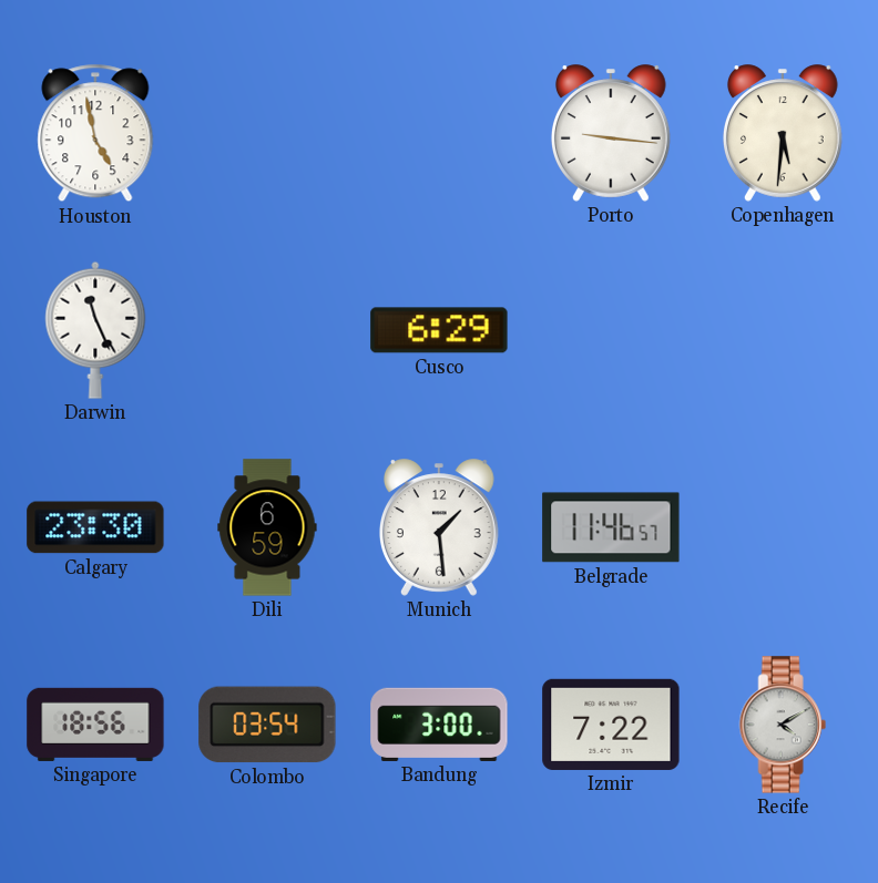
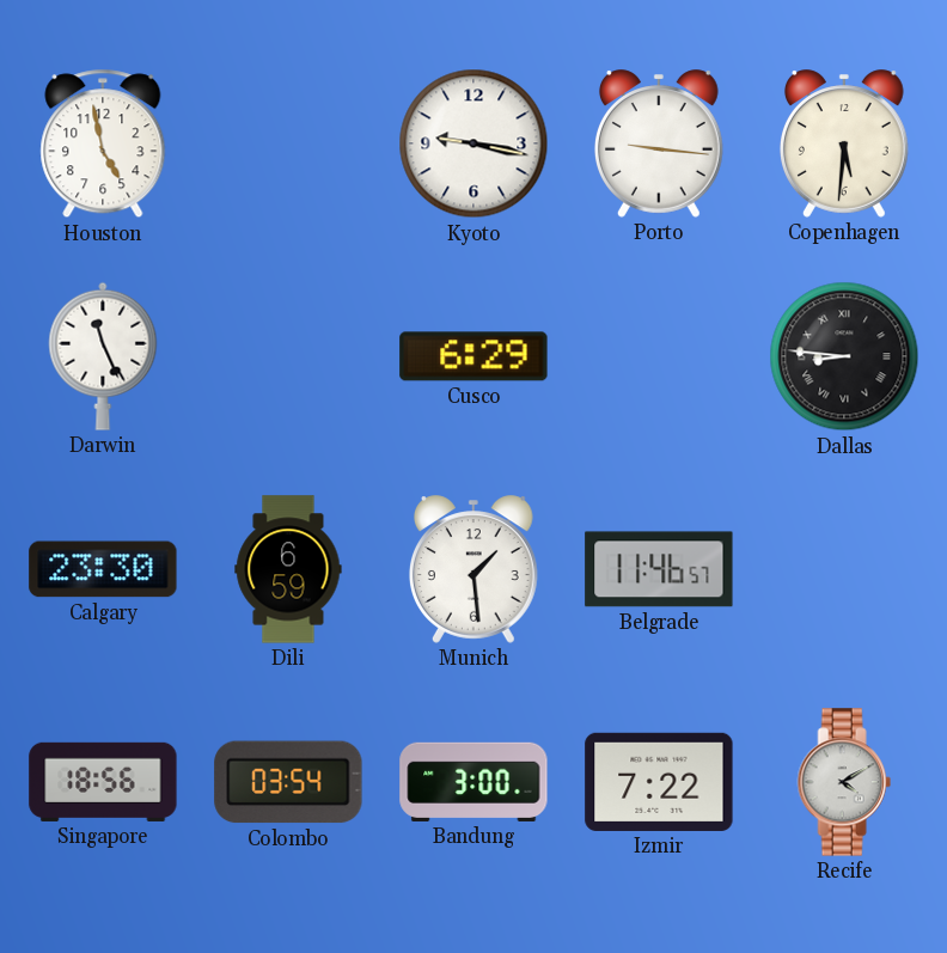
Kyoto: none -> 9:17 (473, 143)
Dallas: none -> 8:46 (844, 356)
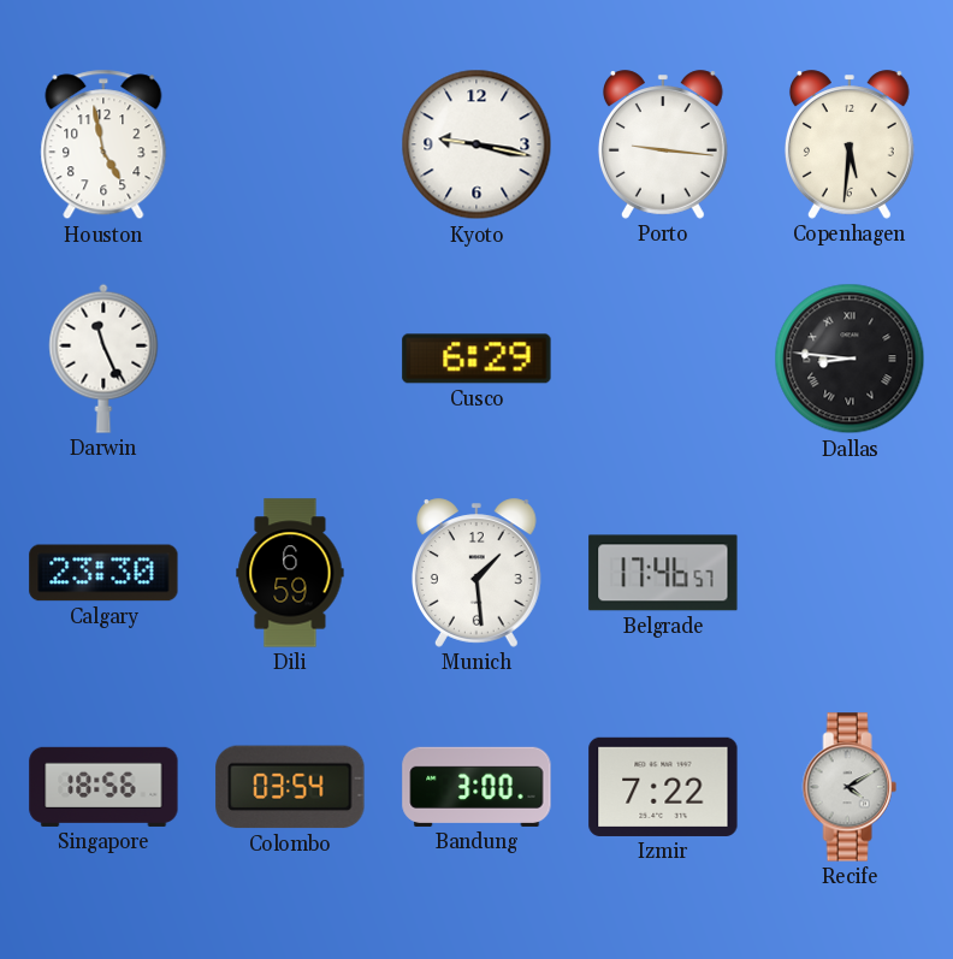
Belgrade: 11:46 -> 17:46 (663, 573)
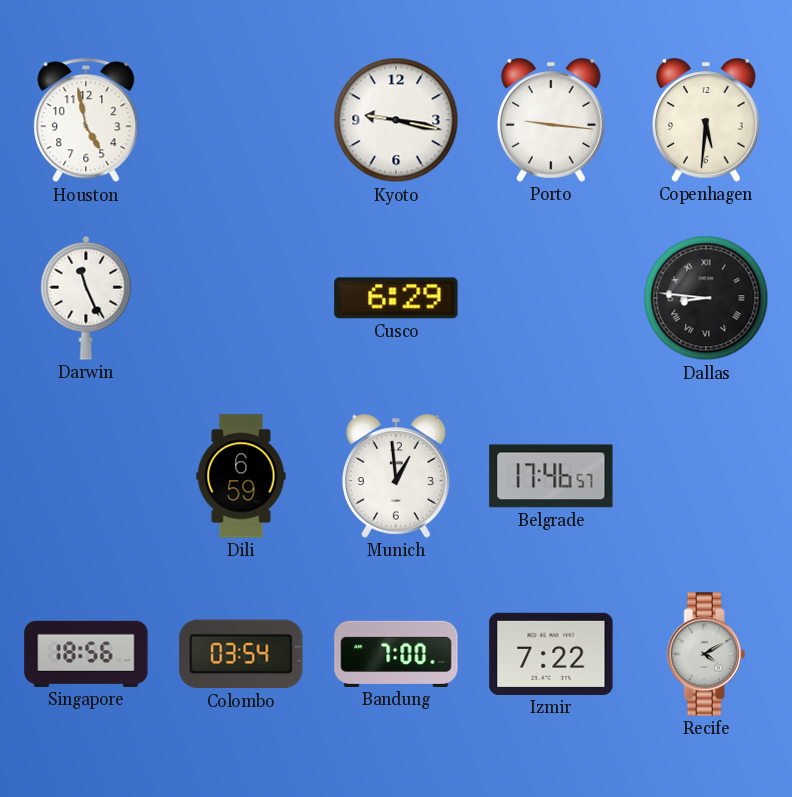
Calgary: 23:30 -> none (103, 573)
Munich: 1:29 -> 12:59 (396, 476)
Bandung: 3:00 -> 7:00 (396, 654)
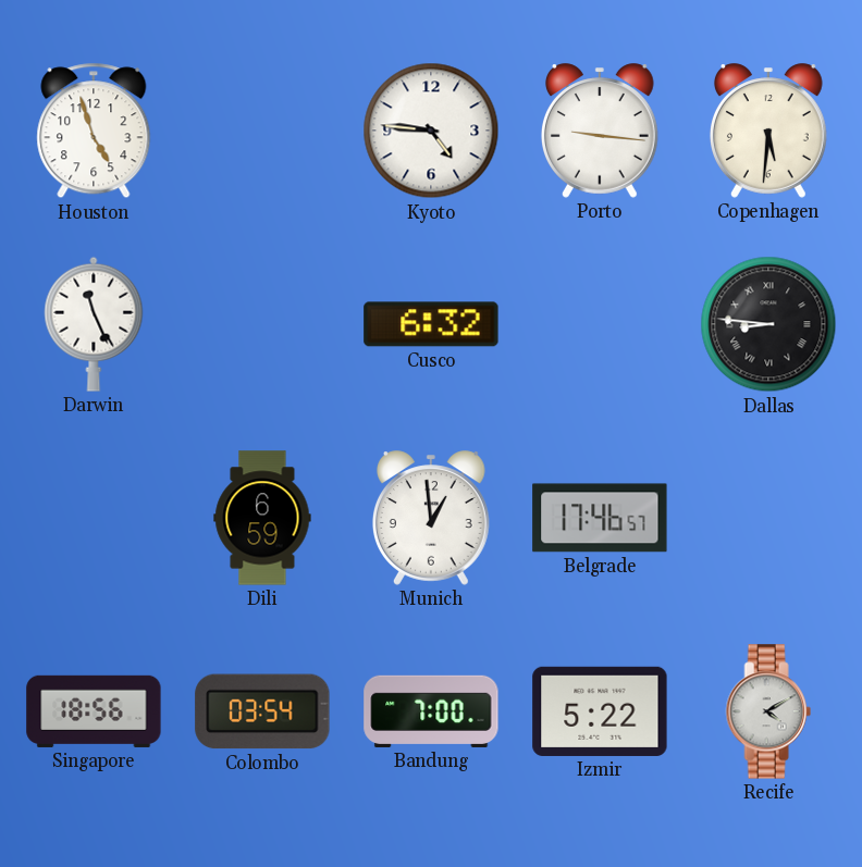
Houston: 4:58 -> 4:57 (94, 131)
Kyoto: 9:17 -> 4:46 (431, 131)
Cusco: 6:29 -> 6:32 (431, 324)
Izmir: 7:22 -> 5:22 (600, 711)
